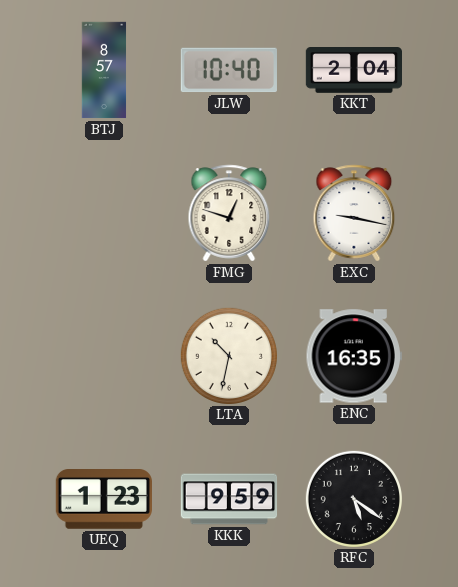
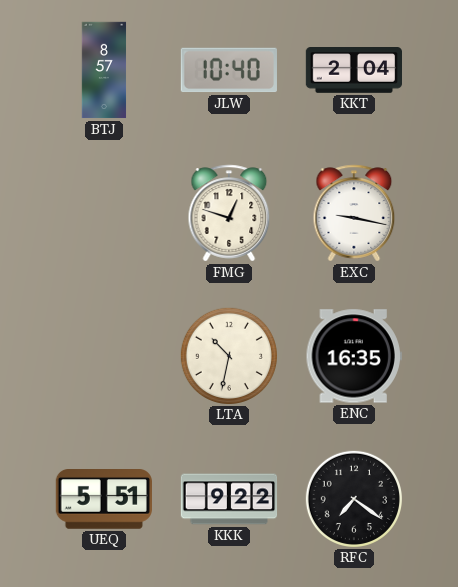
UEQ: 1:23 -> 5:51 (104, 500)
KKK: 9:59 -> 9:22 (229, 499)
RFC: 5:21 -> 7:21 (353, 498)
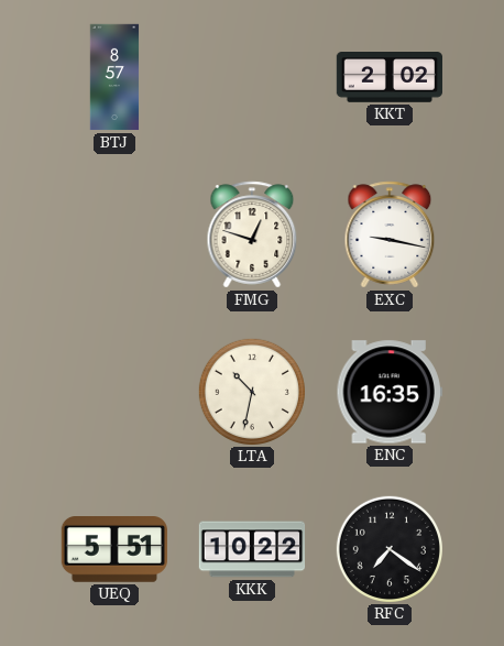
JLW: 10:40 -> none (229, 70)
KKT: 2:04 -> 2:02 (388, 78)
KKK: 9:22 -> 10:22 (252, 549)
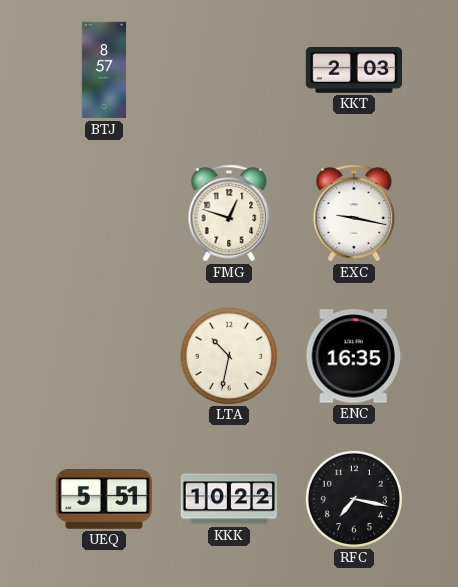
KKT: 2:02 -> 2:03 (353, 71)
RFC: 7:21 -> 7:17 (353, 498)
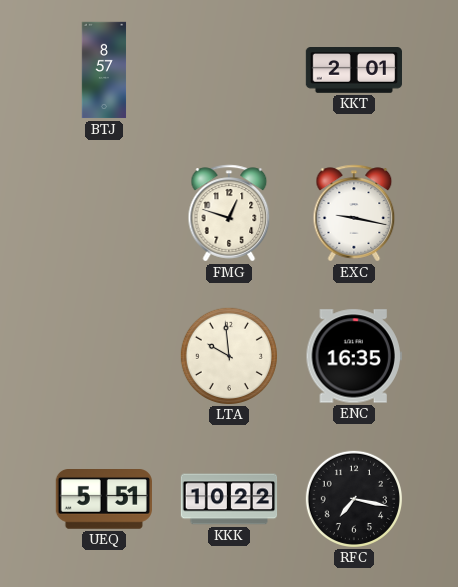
KKT: 2:03 -> 2:01 (353, 71)
LTA: 10:32 -> 9:59 (228, 355)
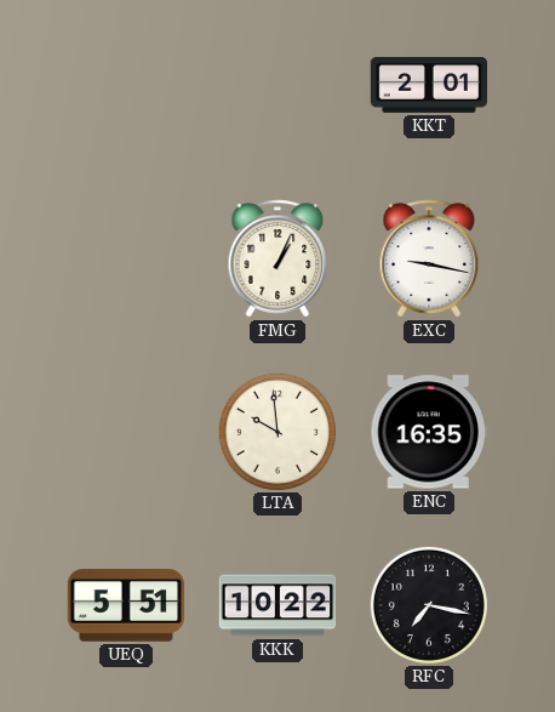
BTJ: 8:57 -> none (104, 70)
FMG: 12:48 -> 1:04 (277, 258)
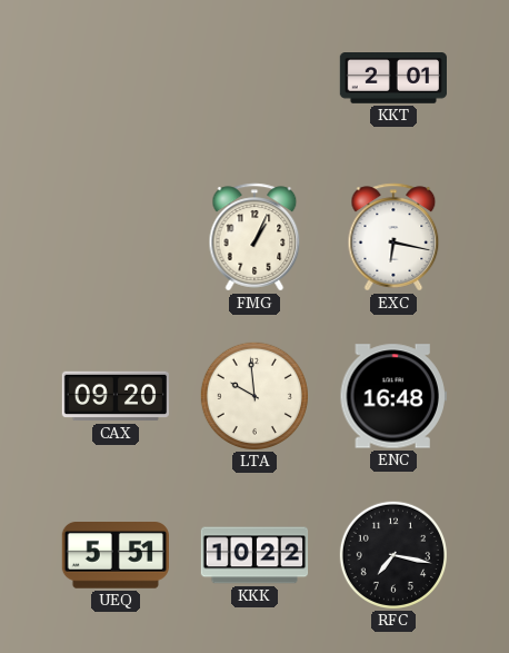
EXC: 9:17 -> 6:17 (393, 237)
CAX: none -> 09:20 (114, 396)
ENC: 16:35 -> 16:48 (393, 396)
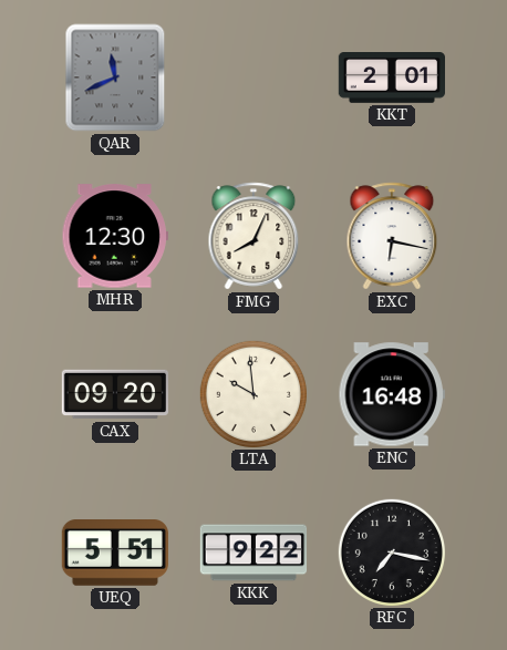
QAR: none -> 11:41 (115, 78)
MHR: none -> 12:30 (115, 236)
FMG: 1:04 -> 8:04 (253, 236)
KKK: 10:22 -> 9:22 (253, 553)
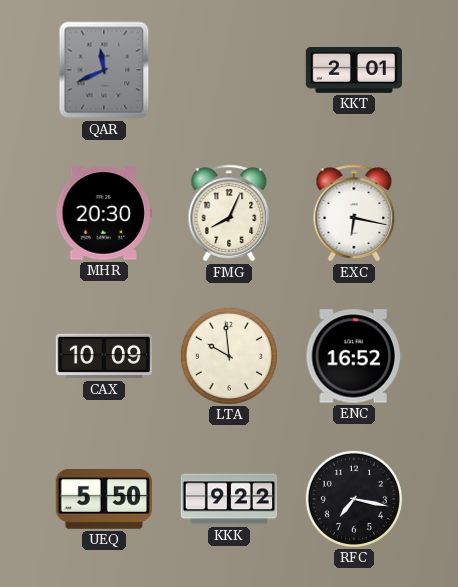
MHR: 12:30 -> 20:30 (104, 213)
CAX: 09:20 -> 10:09 (103, 356)
ENC: 16:48 -> 16:52 (354, 356)
UEQ: 5:51 -> 5:50 (104, 500)
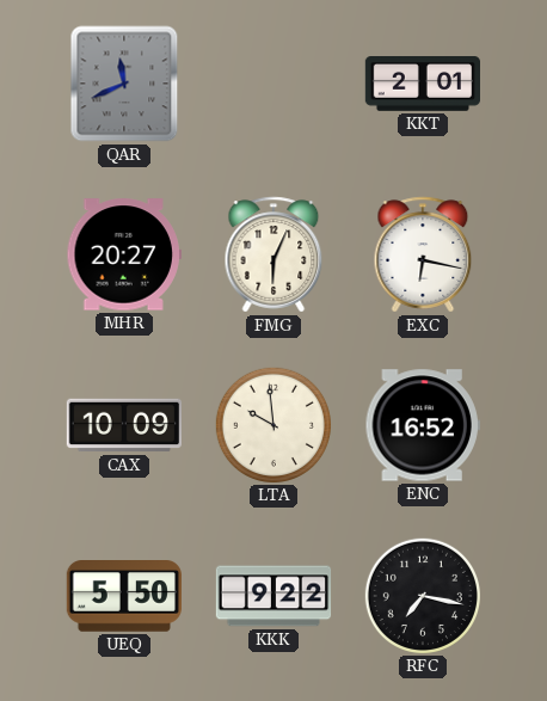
MHR: 20:30 -> 20:27 (124, 254)
FMG: 8:04 -> 6:04 (273, 254)
